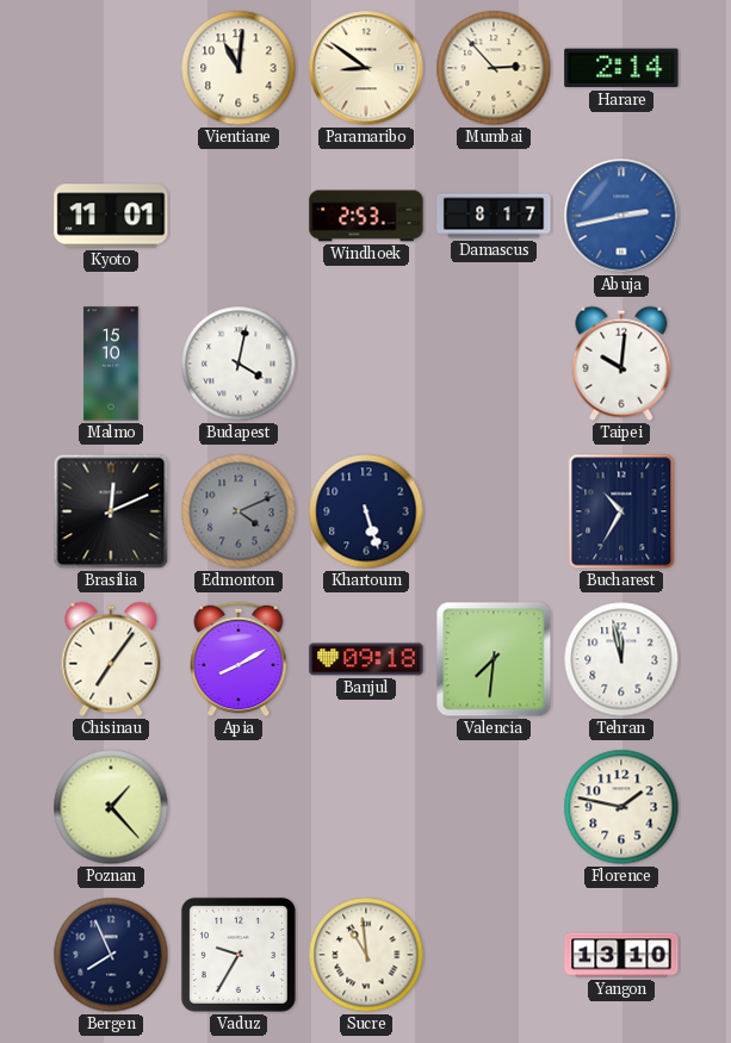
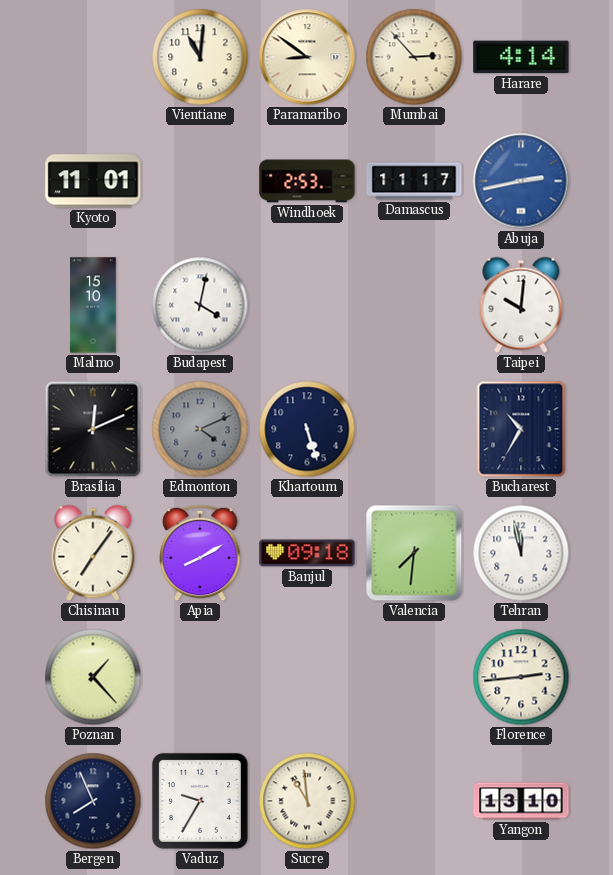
Harare: 2:14 -> 4:14 (521, 57)
Damascus: 8:17 -> 11:17 (414, 181)
Florence: 1:47 -> 2:44 (521, 677)
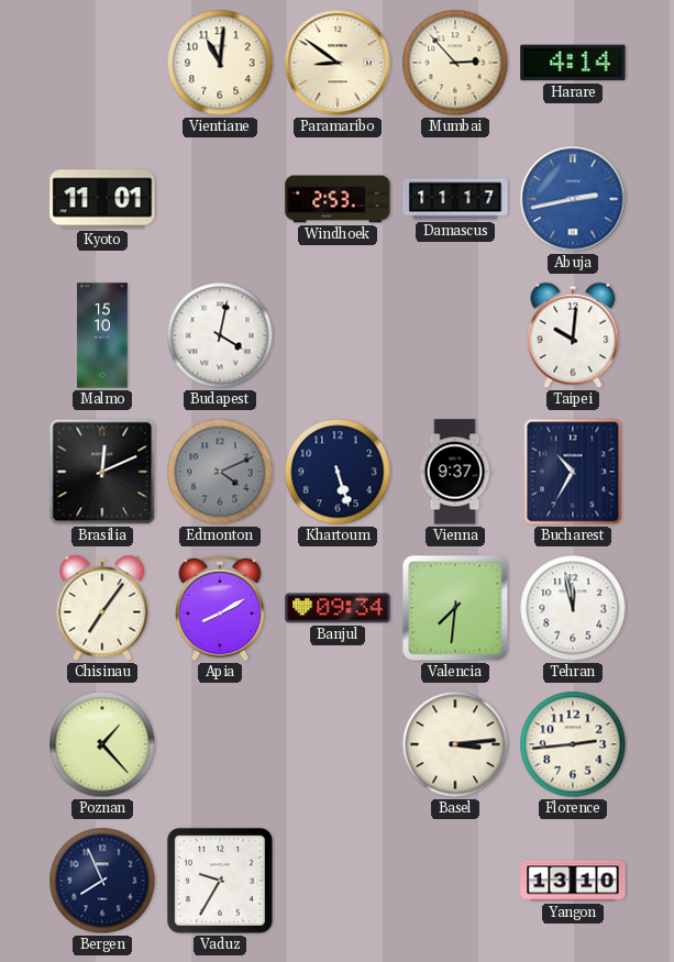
Vienna: none -> 9:37 (455, 472)
Banjul: 09:18 -> 09:34 (338, 608)
Basel: none -> 3:14 (455, 744)
Sucre: 10:59 -> none (307, 801)
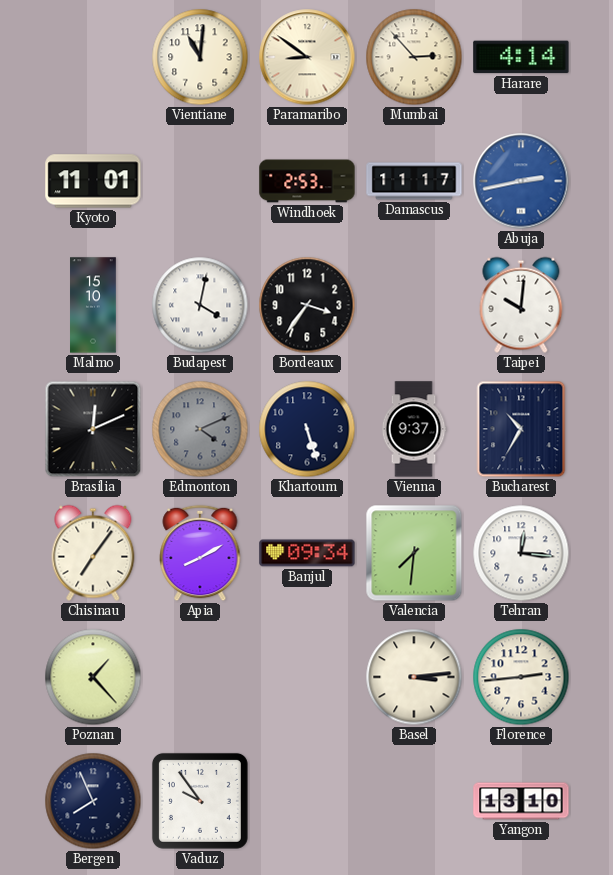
Bordeaux: none -> 3:36 (307, 305)
Tehran: 11:58 -> 12:16 (521, 553)
Vaduz: 9:35 -> 9:54 (200, 801)
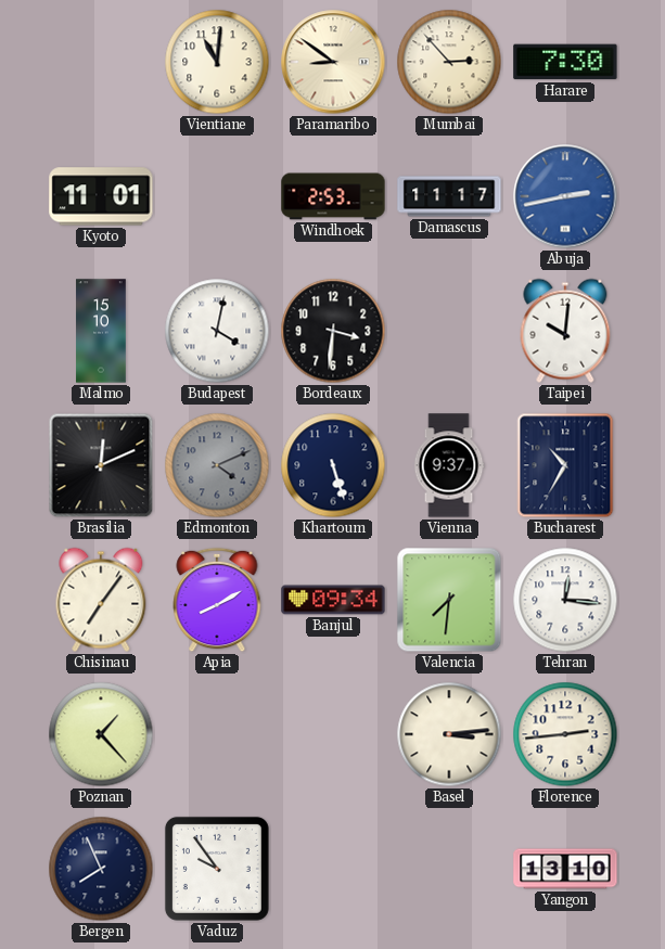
Harare: 4:14 -> 7:30 (565, 62)
Bordeaux: 3:36 -> 3:31 (333, 331)
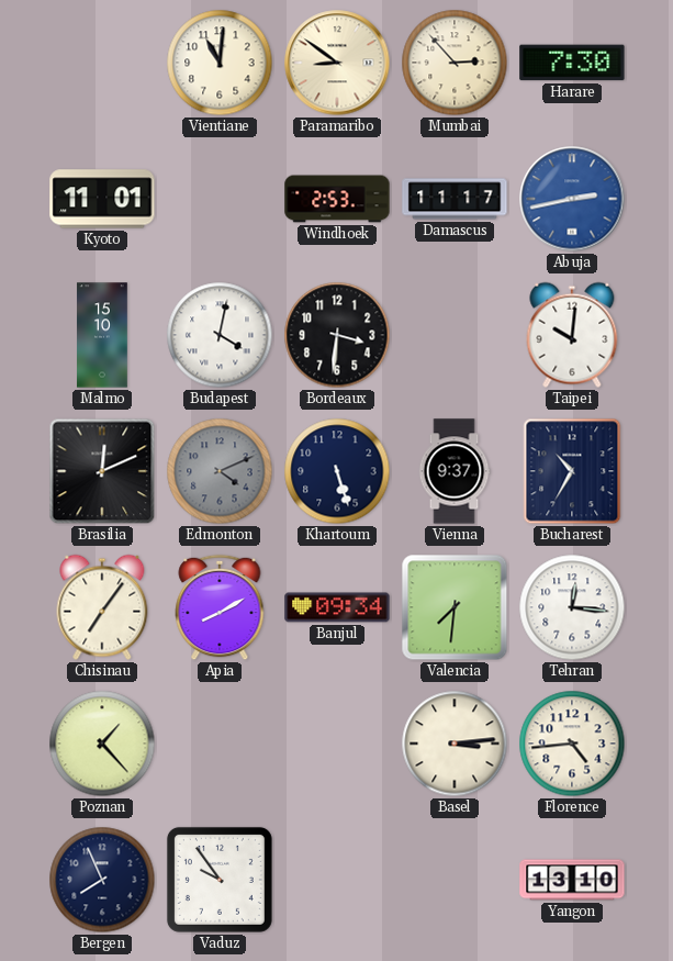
Florence: 2:44 -> 4:44 (572, 744)
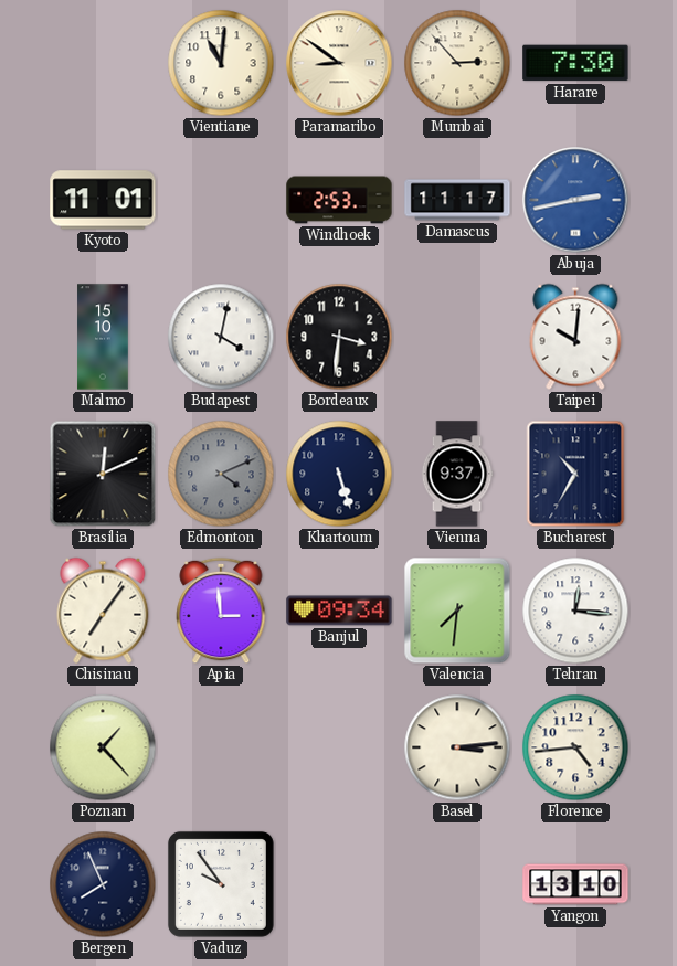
Apia: 8:10 -> 2:59 (221, 611)
